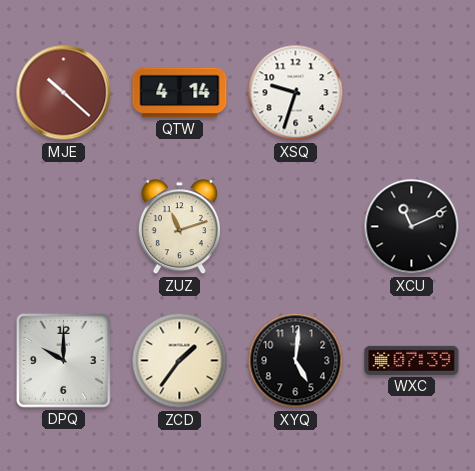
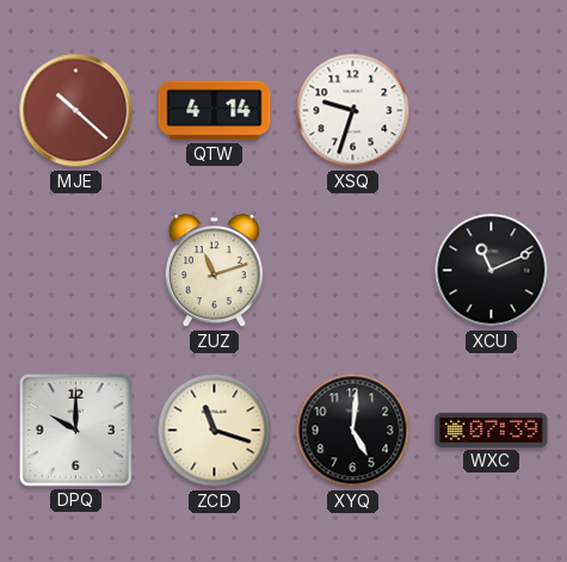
ZCD: 1:36 -> 11:18 (215, 431)
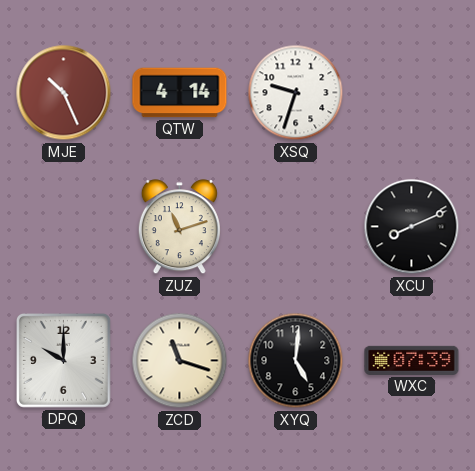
MJE: 10:22 -> 10:26 (64, 93)
XCU: 11:11 -> 8:11 (412, 227)
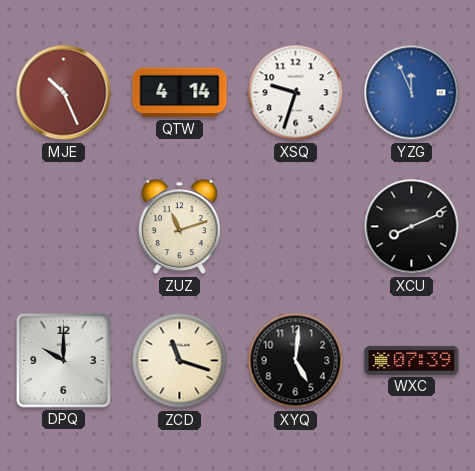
YZG: none -> 11:56 (412, 93)
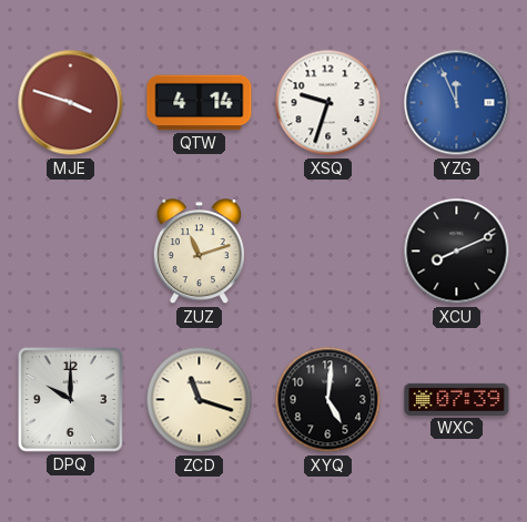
MJE: 10:26 -> 3:48 (71, 103)
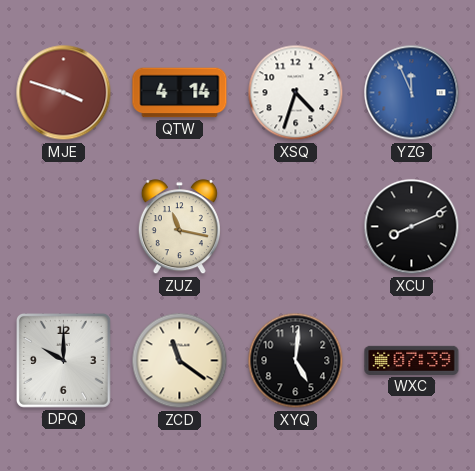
XSQ: 9:33 -> 4:33 (296, 93)
ZUZ: 11:12 -> 11:17 (179, 227)
ZCD: 11:18 -> 11:21 (180, 361)
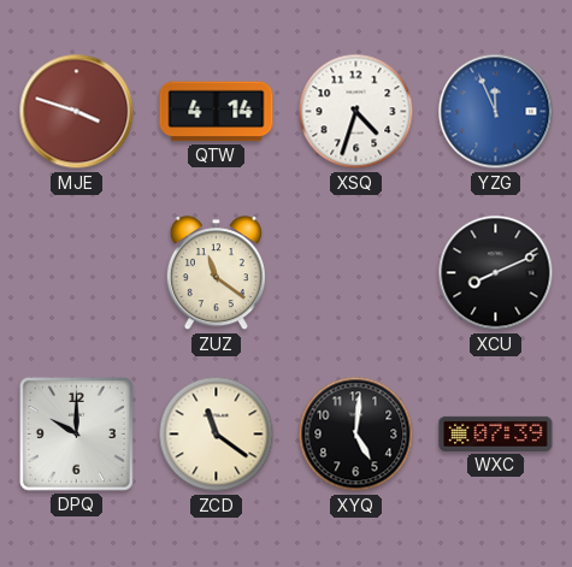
ZUZ: 11:17 -> 11:21 (216, 273)
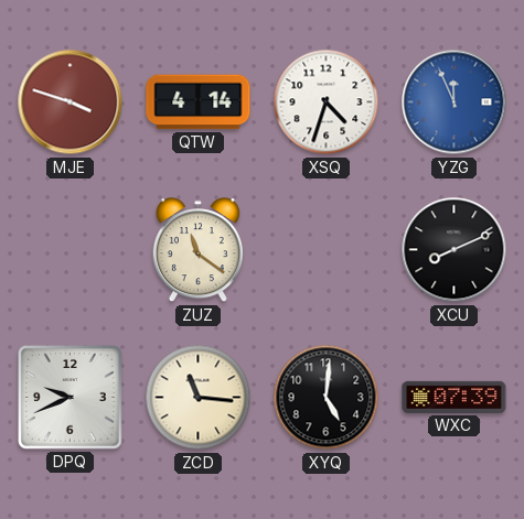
DPQ: 10:00 -> 9:41 (69, 397)
ZCD: 11:21 -> 11:16 (199, 398)
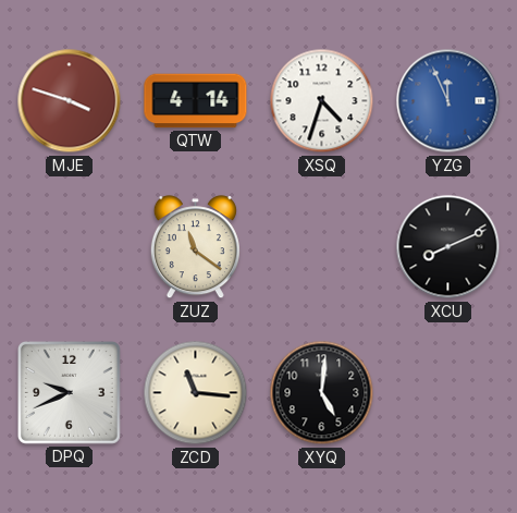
WXC: 07:39 -> none (455, 397)
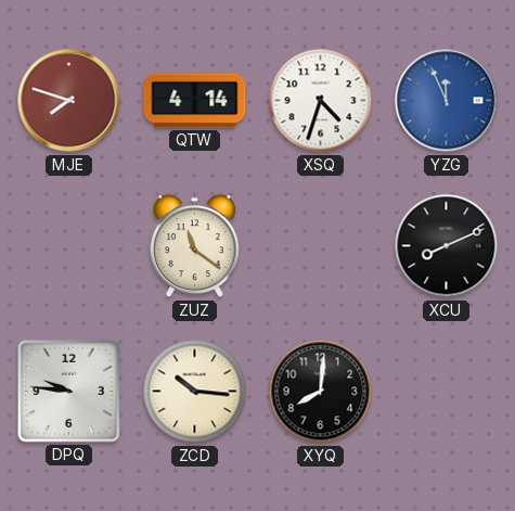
MJE: 3:48 -> 7:48 (69, 101)
DPQ: 9:41 -> 9:46 (68, 391)
ZCD: 11:16 -> 10:16 (195, 392)
XYQ: 5:01 -> 8:01 (321, 392)
